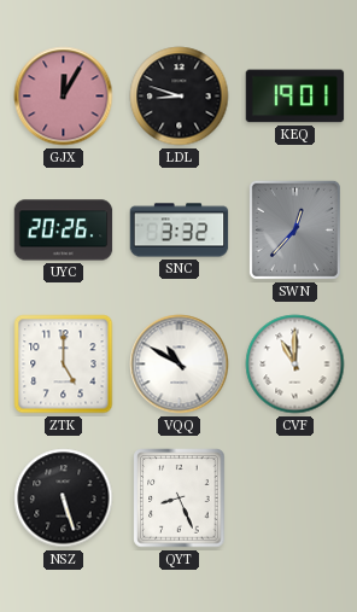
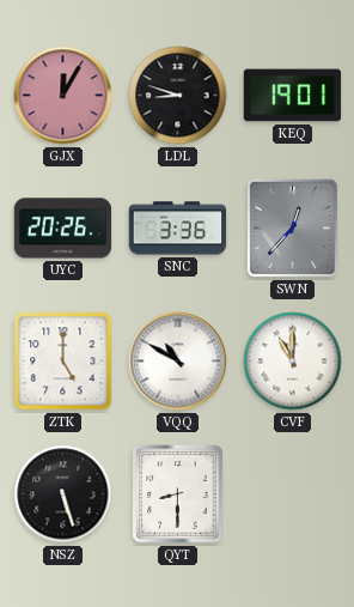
SNC: 3:32 -> 3:36 (178, 229)
QYT: 8:26 -> 8:30 (178, 494)
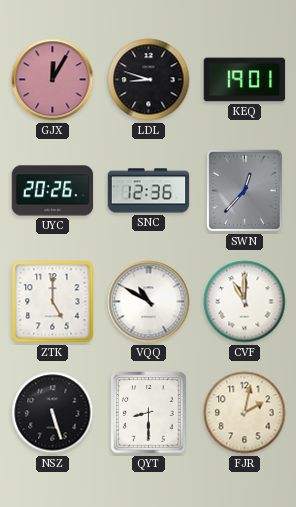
SNC: 3:36 -> 12:36 (149, 191)
FJR: none -> 2:02 (245, 413)
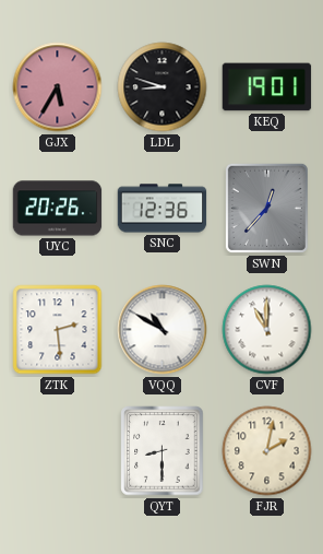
GJX: 12:05 -> 5:35 (58, 87)
ZTK: 5:00 -> 2:29 (58, 330)
NSZ: 5:27 -> none (53, 413)
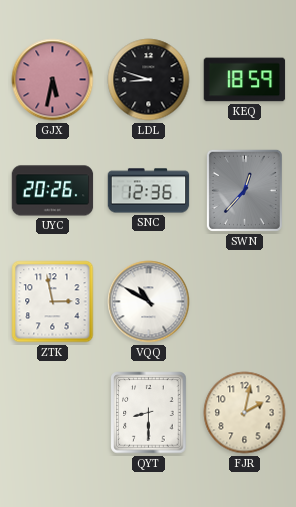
GJX: 5:35 -> 5:32 (53, 80)
KEQ: 19:01 -> 18:59 (245, 80)
ZTK: 2:29 -> 2:58 (53, 302)
CVF: 11:00 -> none (267, 330)
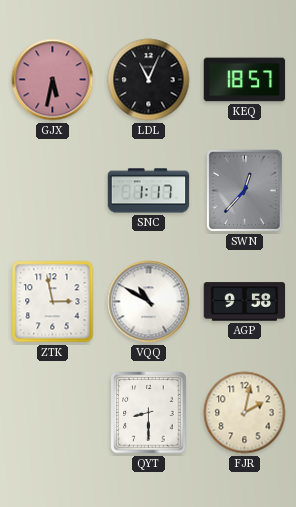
LDL: 8:48 -> 11:04 (149, 80)
KEQ: 18:59 -> 18:57 (245, 80)
UYC: 20:26 -> none (53, 191)
SNC: 12:36 -> 1:17 (149, 191)
AGP: none -> 9:58 (245, 302)
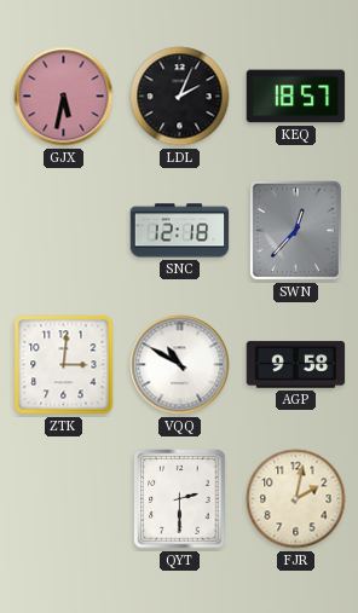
LDL: 11:04 -> 2:04 (180, 97)
SNC: 1:17 -> 12:18 (180, 231)
ZTK: 2:58 -> 3:01 (64, 365)
QYT: 8:30 -> 2:30 (180, 499)
